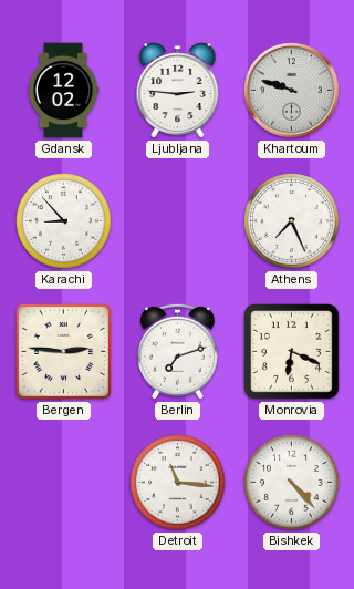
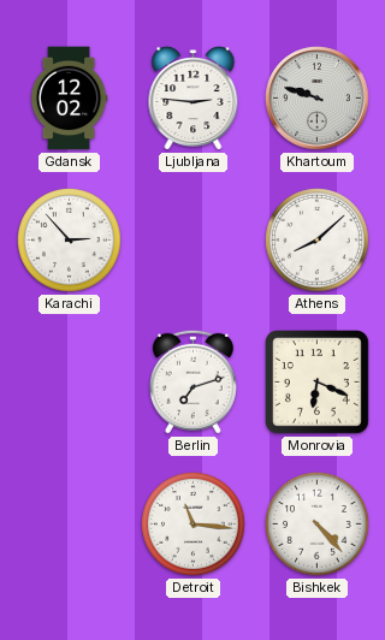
Karachi: 8:53 -> 2:53 (70, 241)
Athens: 7:26 -> 8:08 (318, 241)
Bergen: 2:46 -> none (63, 351)
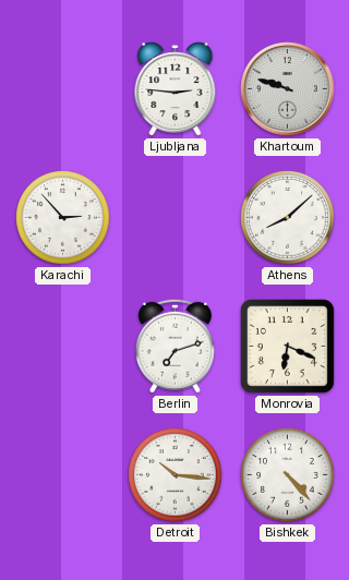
Gdansk: 12:02 -> none (69, 99)
Detroit: 11:16 -> 10:16 (176, 475)
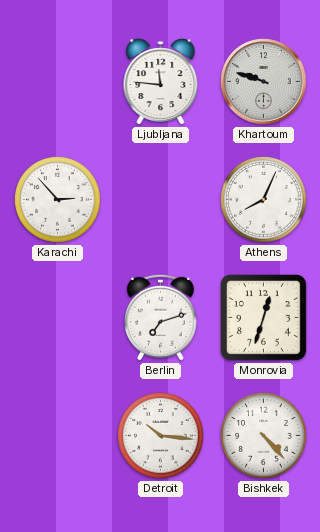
Ljubljana: 2:46 -> 11:46 (161, 82)
Athens: 8:08 -> 8:04 (264, 200)
Monrovia: 6:19 -> 12:33 (264, 318)
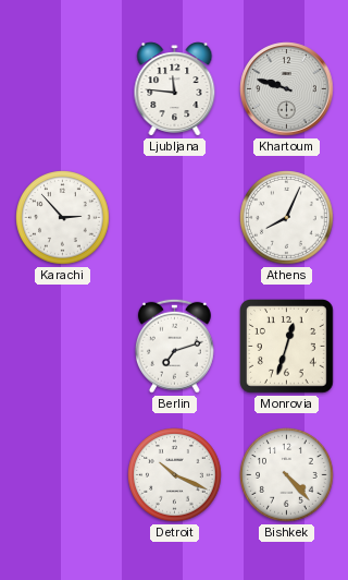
Detroit: 10:16 -> 10:19 (175, 475)
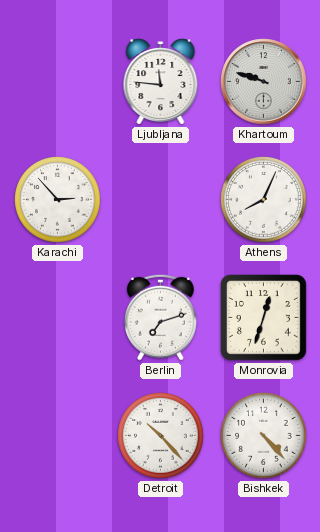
Detroit: 10:19 -> 10:23 (161, 436)
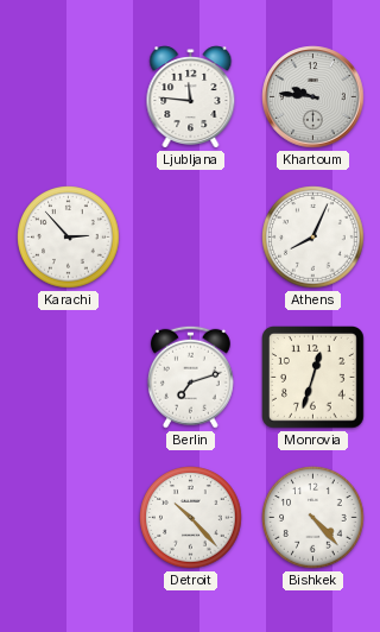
Khartoum: 9:48 -> 9:46 (313, 97)
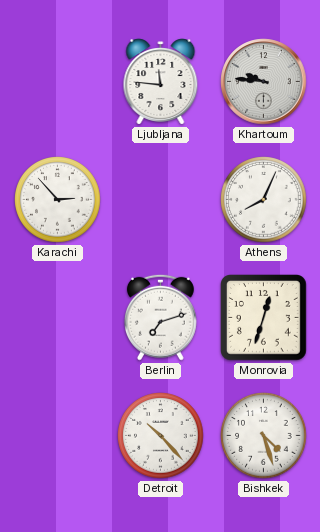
Bishkek: 4:23 -> 4:27 (264, 436)
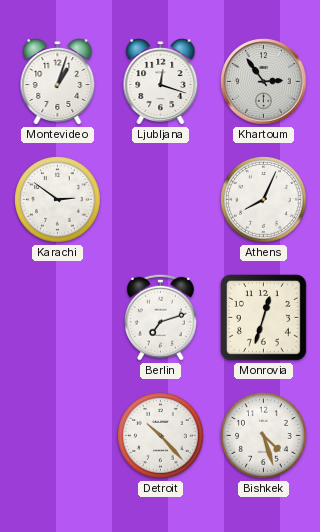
Montevideo: none -> 1:03 (58, 82)
Ljubljana: 11:46 -> 12:18 (161, 82)
Khartoum: 9:46 -> 2:54 (264, 82)
Karachi: 2:53 -> 2:51 (58, 200)
